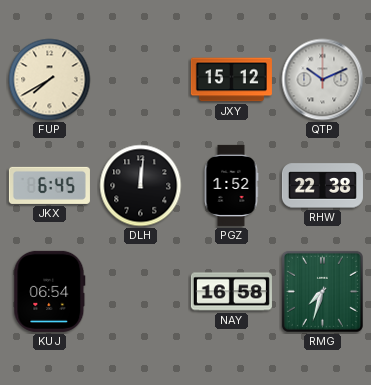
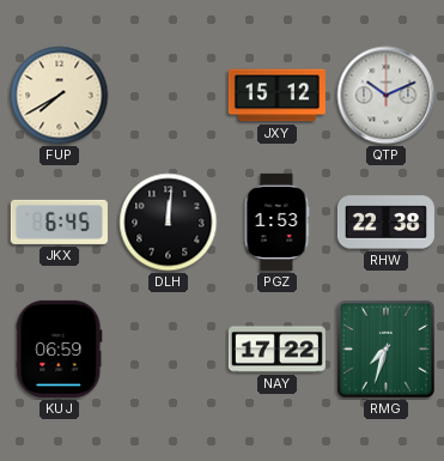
PGZ: 1:52 -> 1:53 (276, 222)
KUJ: 06:54 -> 06:59 (60, 348)
NAY: 16:58 -> 17:22 (276, 350)
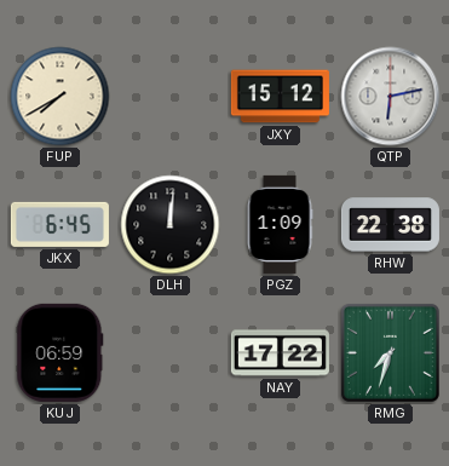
QTP: 10:11 -> 6:13 (391, 97)
PGZ: 1:53 -> 1:09 (280, 224)
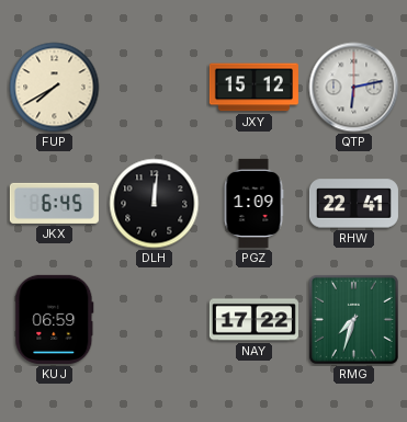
RHW: 22:38 -> 22:41 (353, 204)
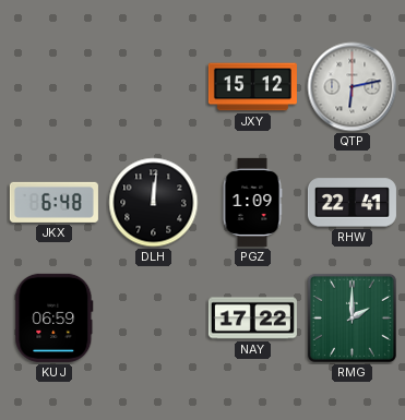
FUP: 7:40 -> none (55, 88)
JKX: 6:45 -> 6:48 (53, 202)
RMG: 7:33 -> 2:00 (352, 317)
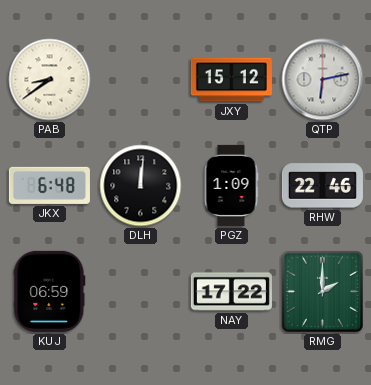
PAB: none -> 8:39 (50, 80)
RHW: 22:41 -> 22:46 (322, 186)
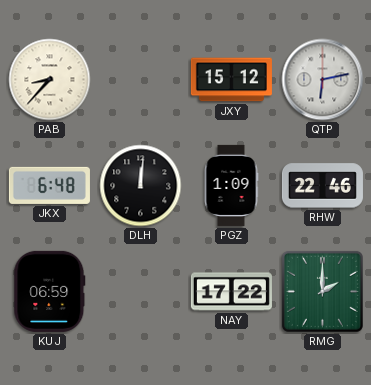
PAB: 8:39 -> 8:37 (50, 80)
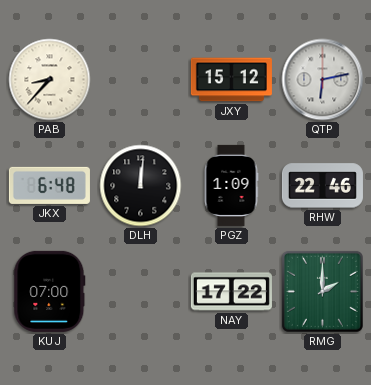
KUJ: 06:59 -> 07:00 (50, 291)
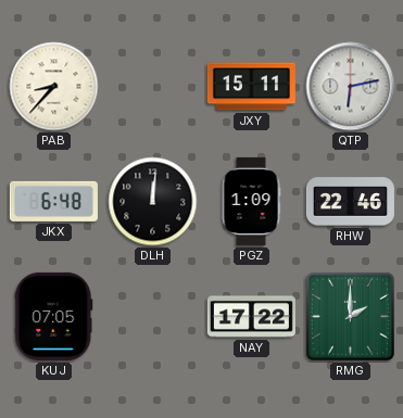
JXY: 15:12 -> 15:11 (251, 87)
KUJ: 07:00 -> 07:05 (54, 316)
